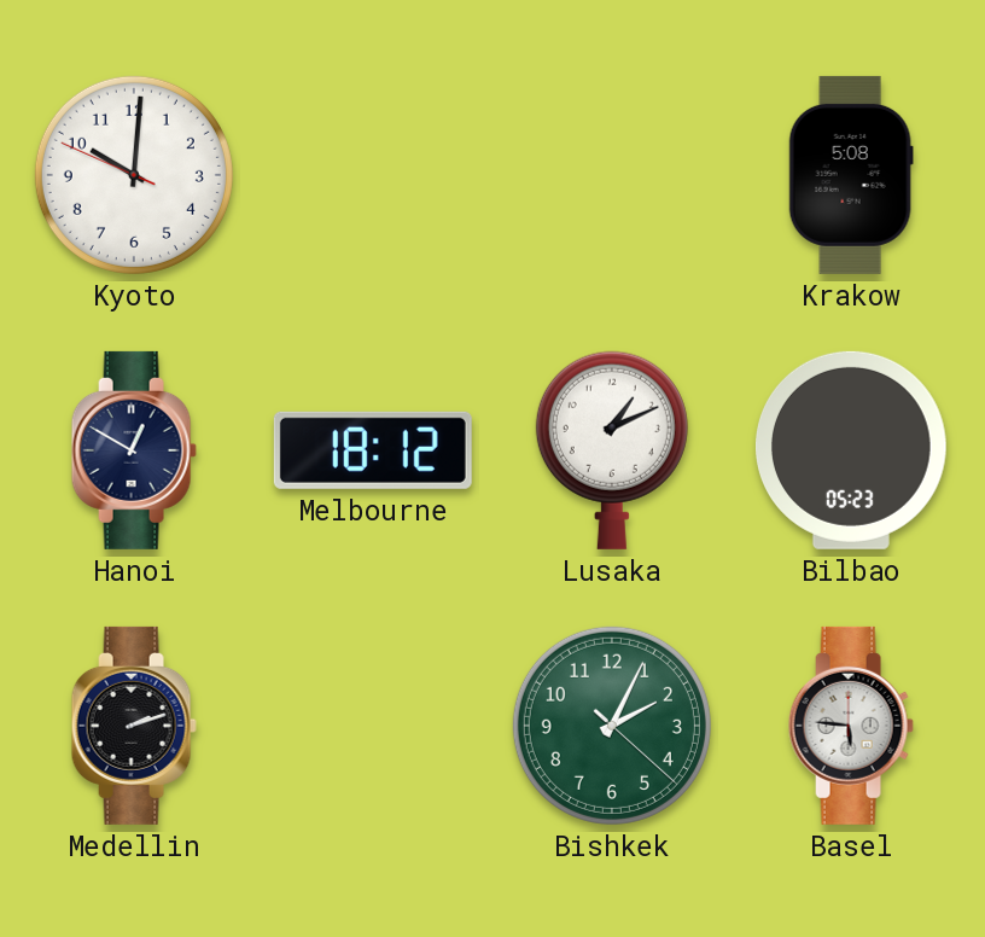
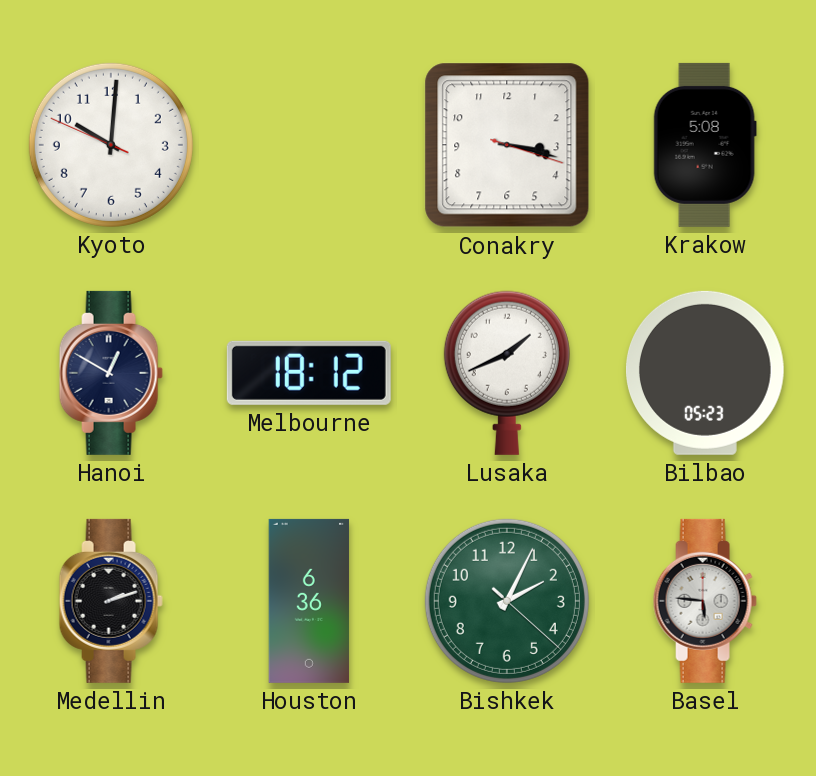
Conakry: none -> 3:17 (507, 145)
Lusaka: 1:11 -> 1:41 (507, 373)
Houston: none -> 6:36 (309, 601)
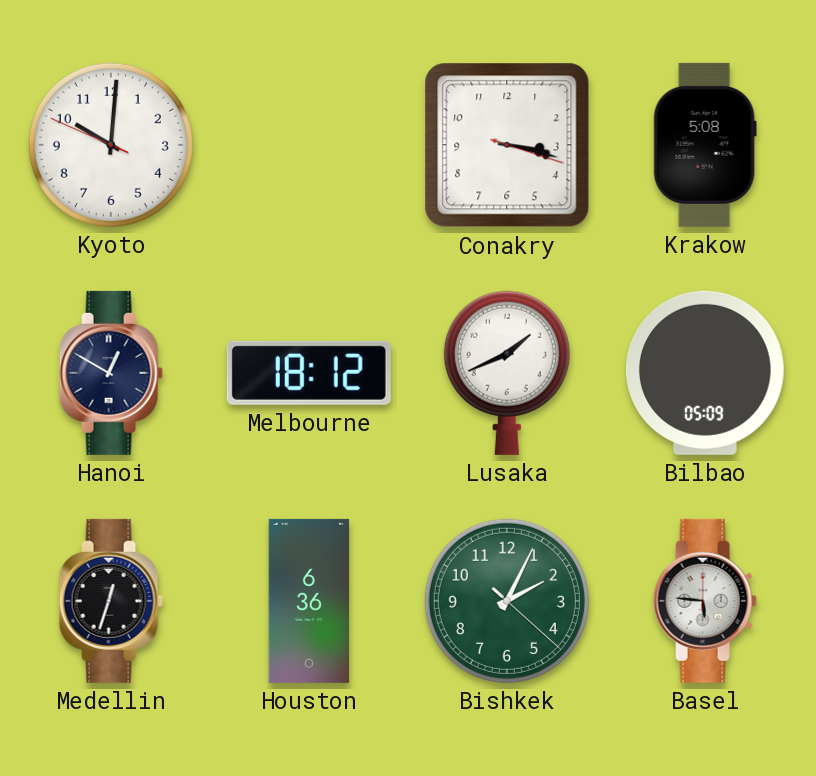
Bilbao: 05:23 -> 05:09 (705, 373)
Medellin: 2:12 -> 12:33 (111, 601)
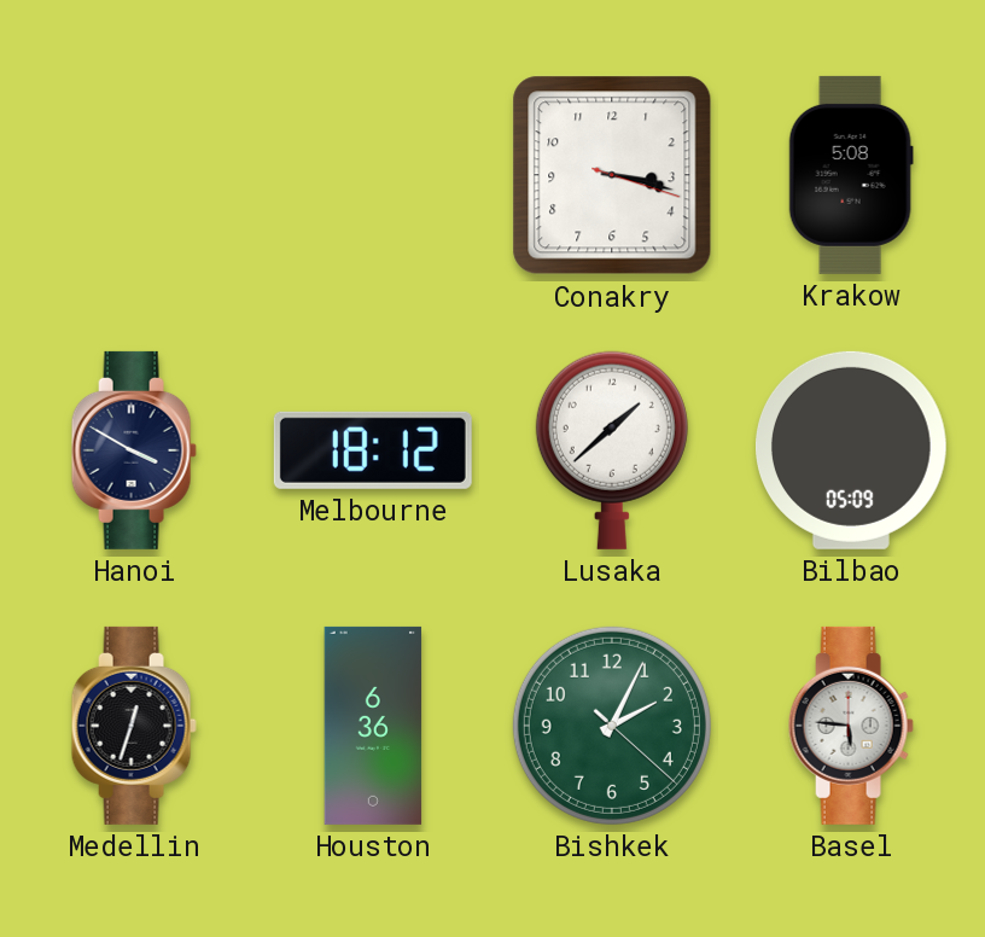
Kyoto: 10:00 -> none (111, 145)
Hanoi: 12:50 -> 3:50 (134, 450)
Lusaka: 1:41 -> 1:38 (612, 450)
